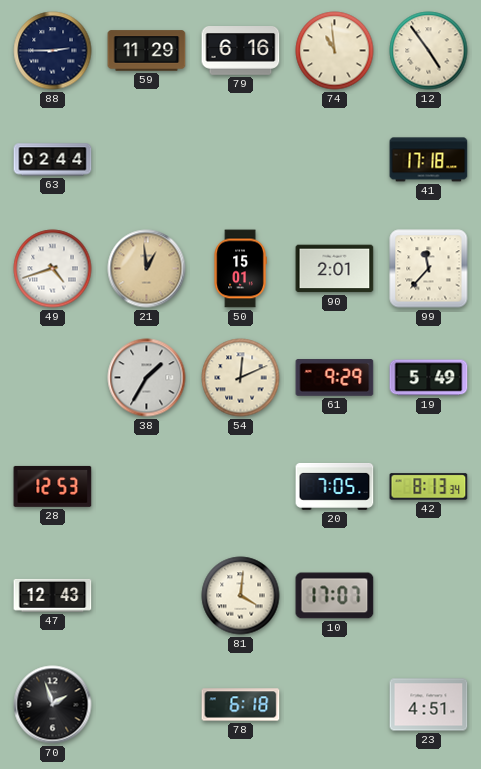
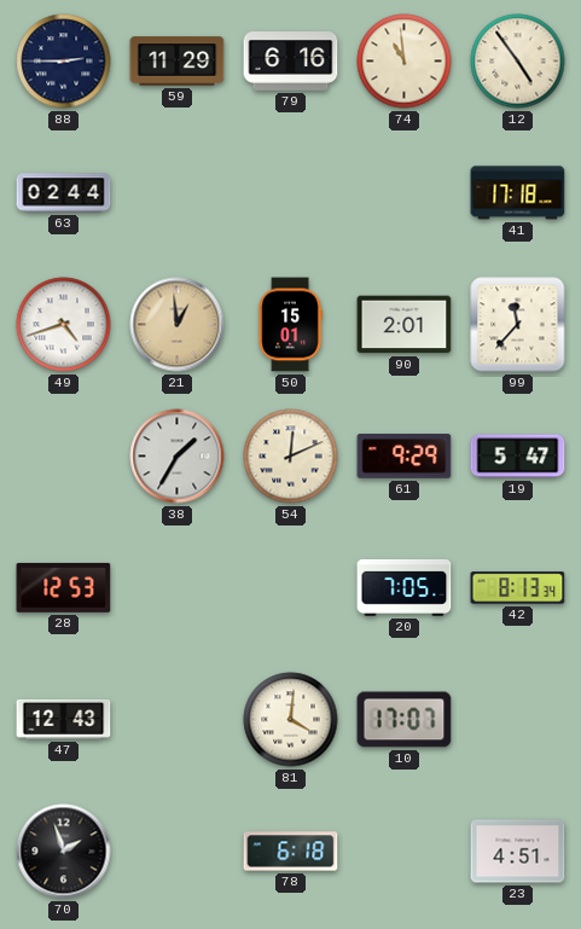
19: 5:49 -> 5:47 (518, 457)
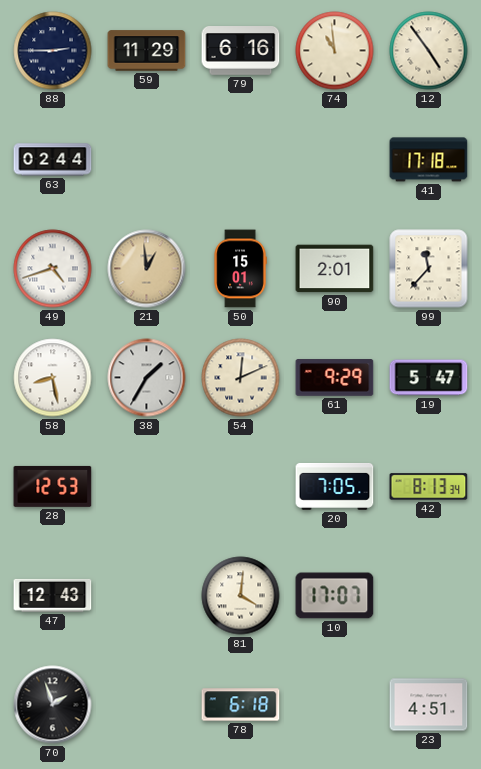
58: none -> 8:28 (53, 378)
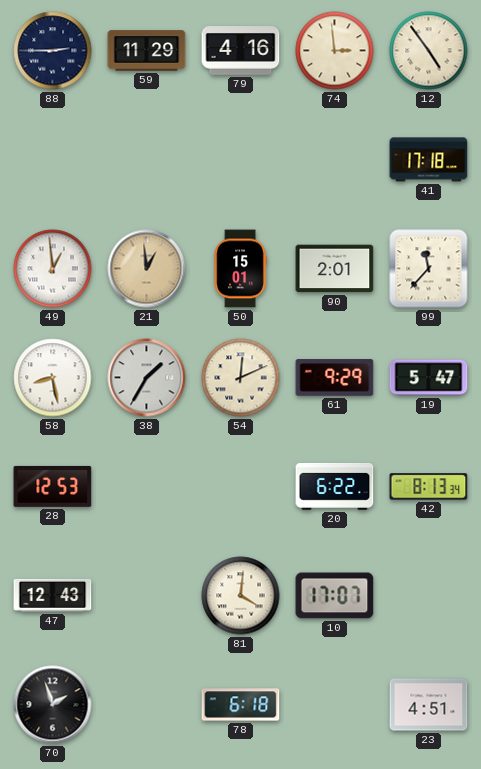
79: 6:16 -> 4:16 (241, 51)
74: 10:59 -> 2:59 (335, 51)
63: 02:44 -> none (53, 160)
49: 4:42 -> 12:59 (53, 269)
20: 7:05 -> 6:22 (335, 486)
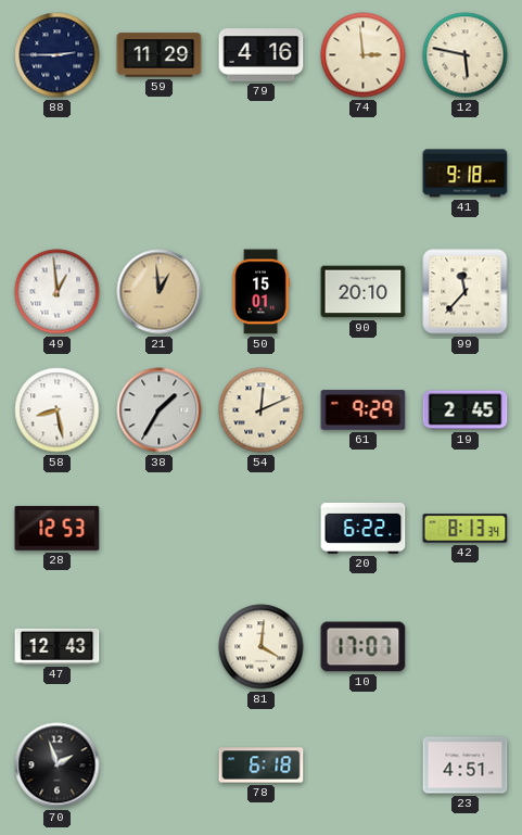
12: 4:54 -> 5:47 (466, 55)
41: 17:18 -> 9:18 (466, 174)
90: 2:01 -> 20:10 (364, 292)
19: 5:47 -> 2:45 (466, 410)
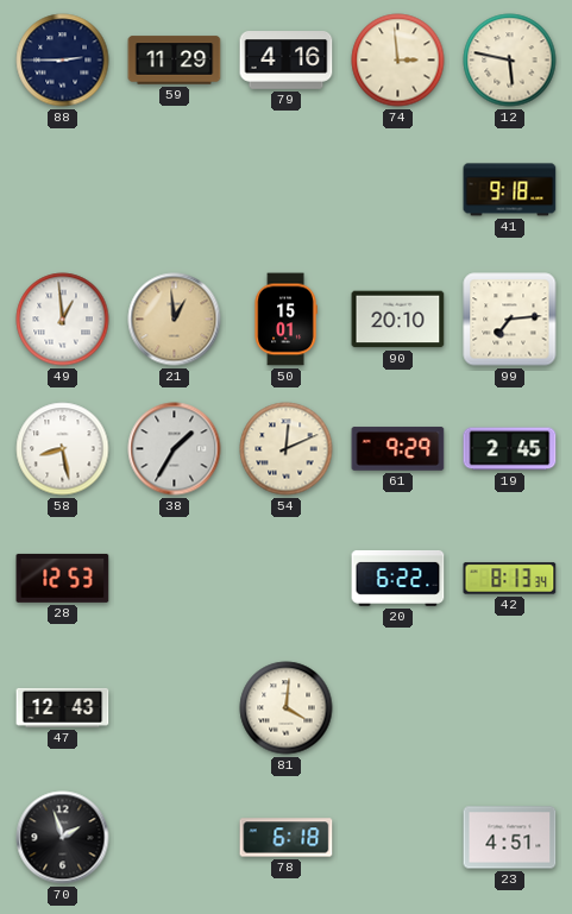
99: 11:37 -> 7:14 (510, 320)
10: 17:07 -> none (364, 647)
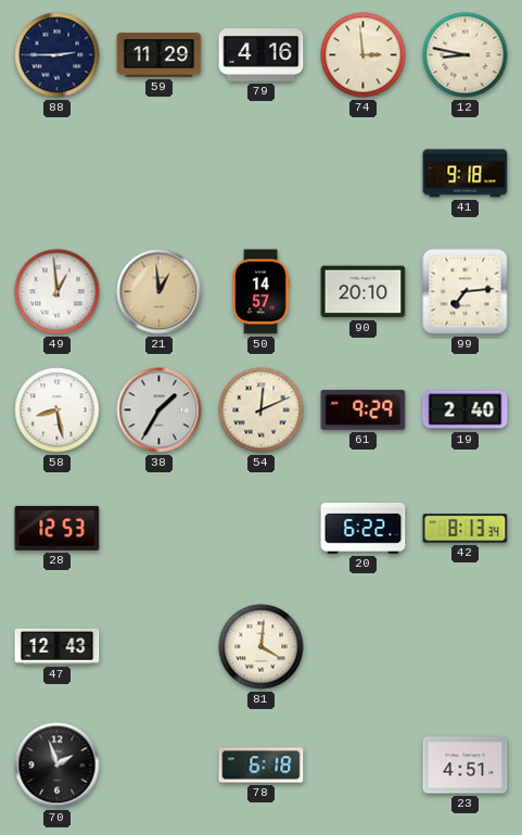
12: 5:47 -> 8:47 (466, 55)
50: 15:01 -> 14:57 (260, 292)
19: 2:45 -> 2:40 (466, 410)
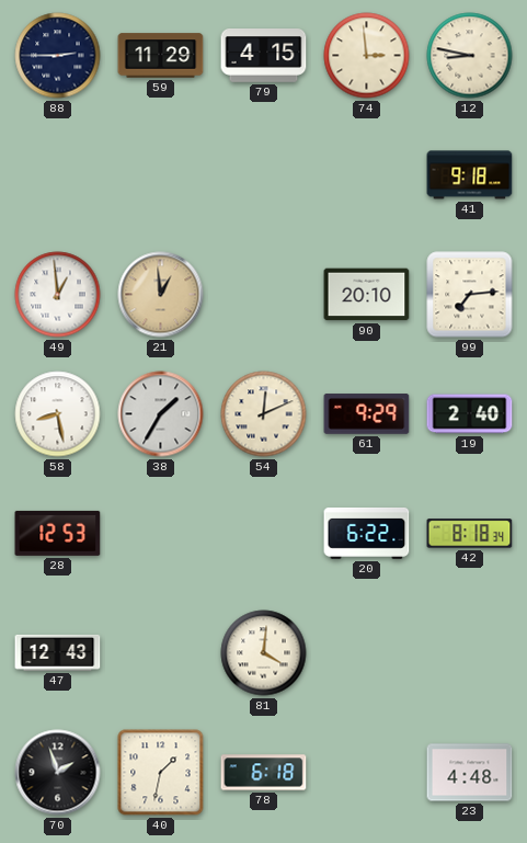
79: 4:16 -> 4:15 (264, 56)
50: 14:57 -> none (260, 292)
42: 8:13 -> 8:18 (470, 534)
40: none -> 1:32 (161, 773)
23: 4:51 -> 4:48 (470, 773)
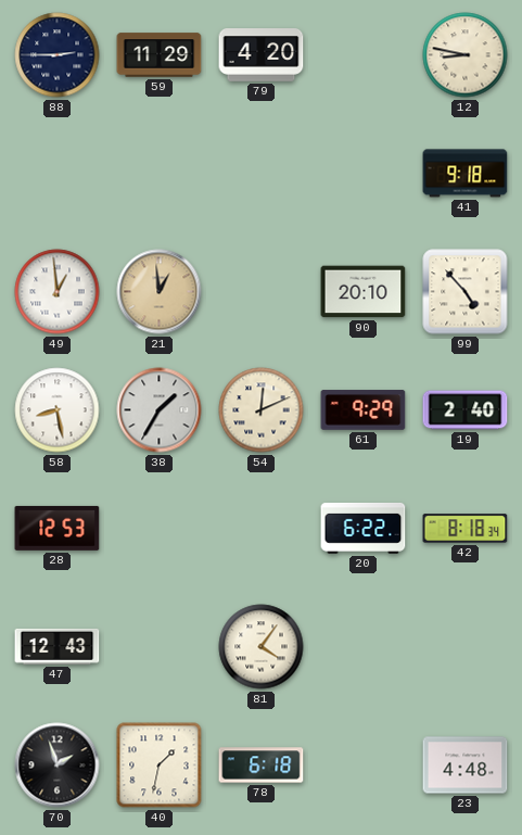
79: 4:15 -> 4:20 (262, 55)
74: 2:59 -> none (367, 56)
99: 7:14 -> 4:53 (466, 292)
81: 4:01 -> 4:06 (262, 647)
